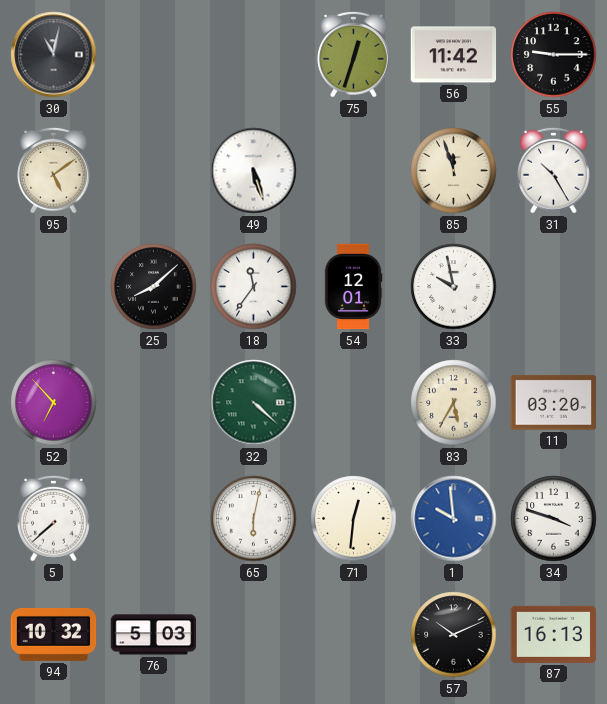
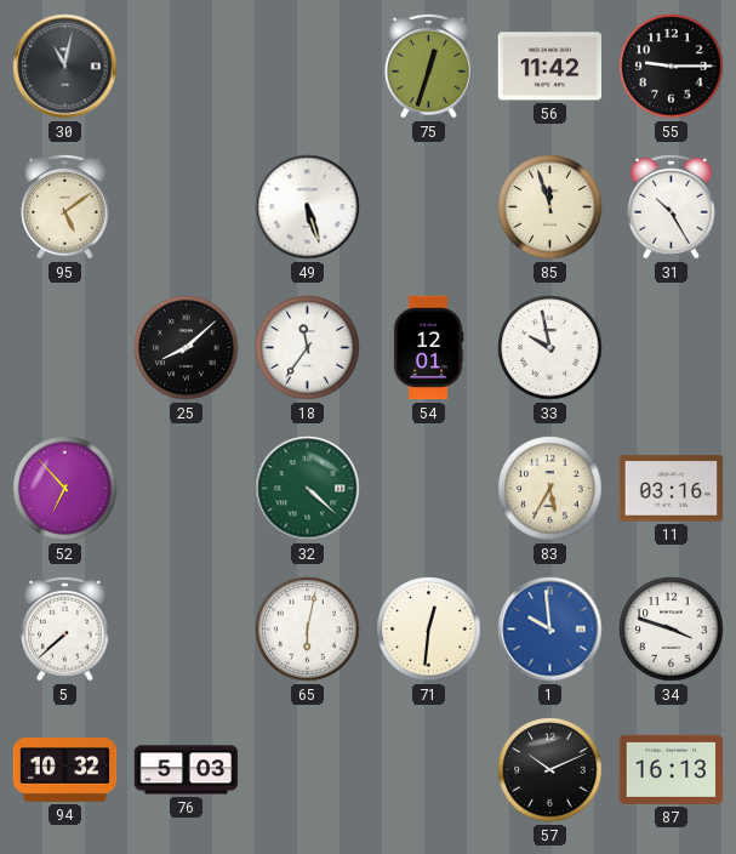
11: 03:20 -> 03:16 (672, 489)
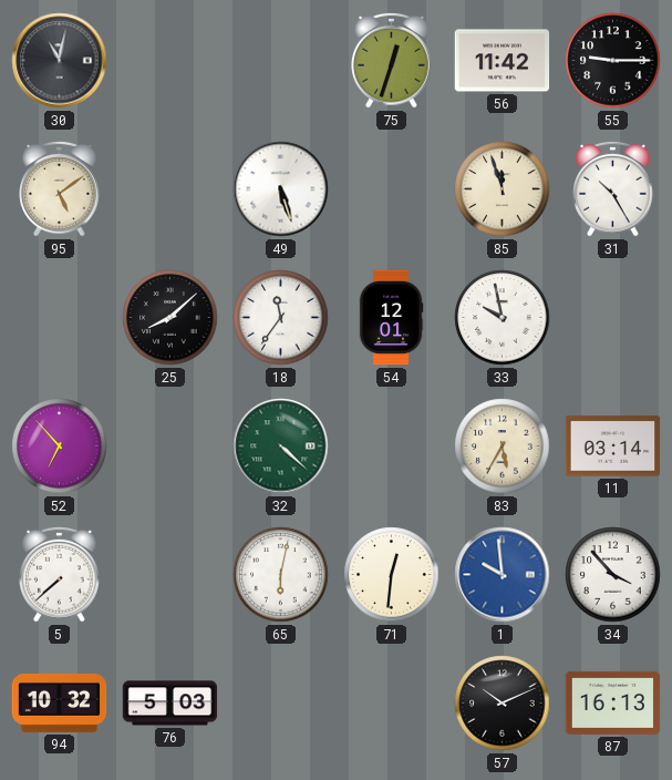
11: 03:16 -> 03:14 (613, 447)
34: 3:48 -> 3:53 (613, 575)
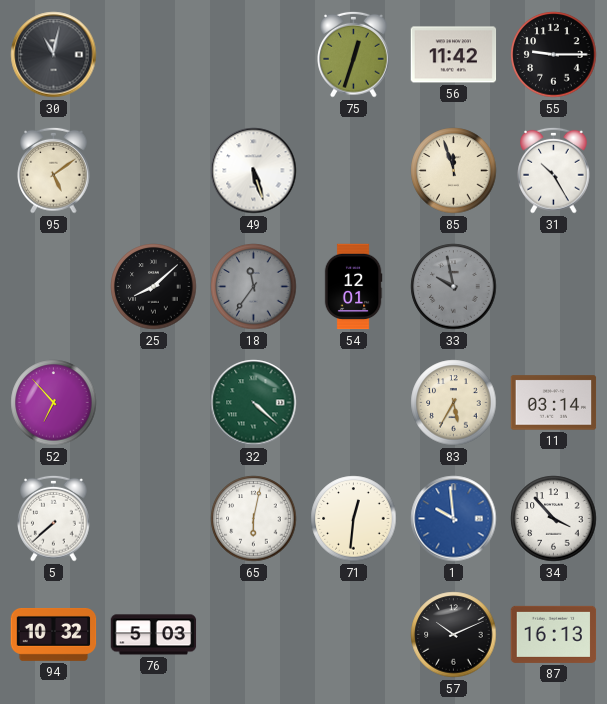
18 dial: white -> grey (254, 287)
33 dial: white -> grey (454, 287)
